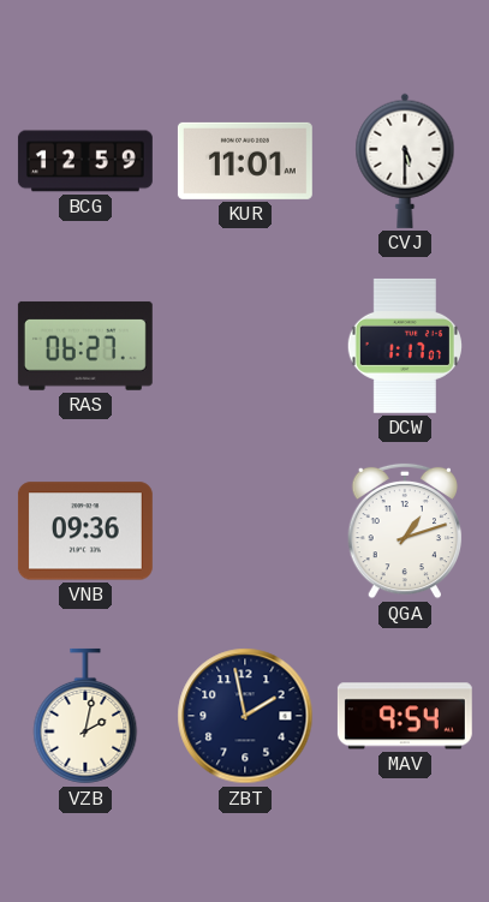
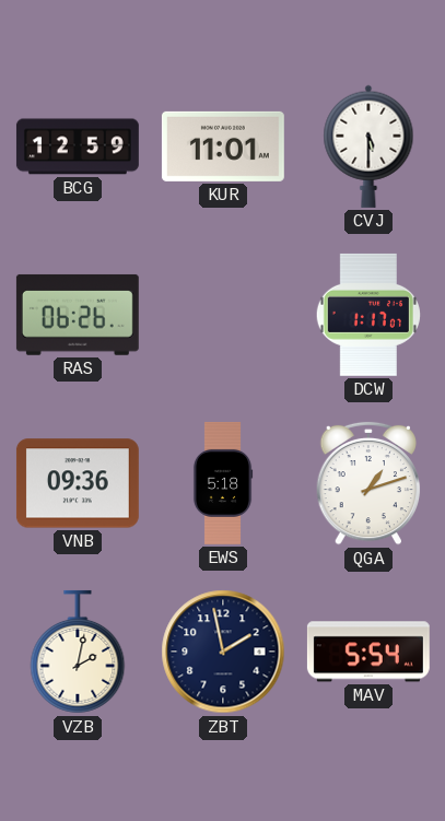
RAS: 06:27 -> 06:26 (78, 315)
EWS: none -> 5:18 (223, 483)
MAV: 9:54 -> 5:54 (368, 652)
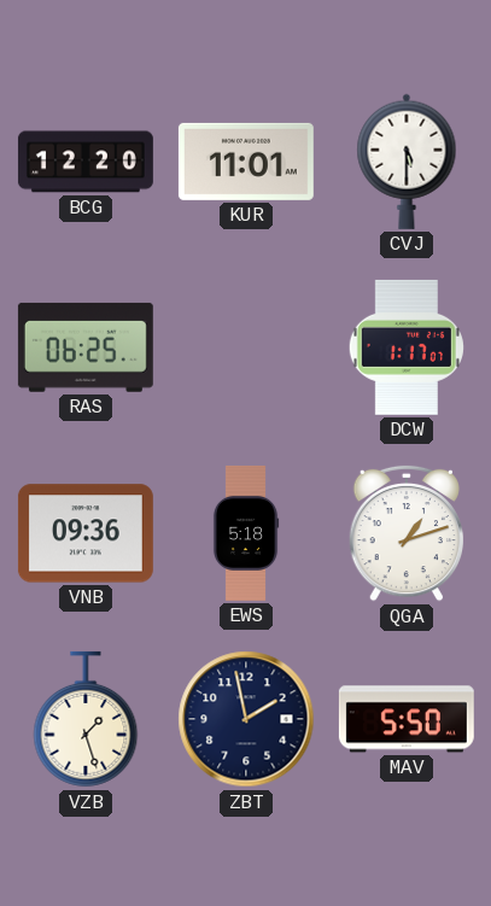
BCG: 12:59 -> 12:20 (86, 162)
RAS: 06:26 -> 06:25 (86, 347)
VZB: 2:02 -> 1:27 (86, 719)
MAV: 5:54 -> 5:50 (407, 719)
